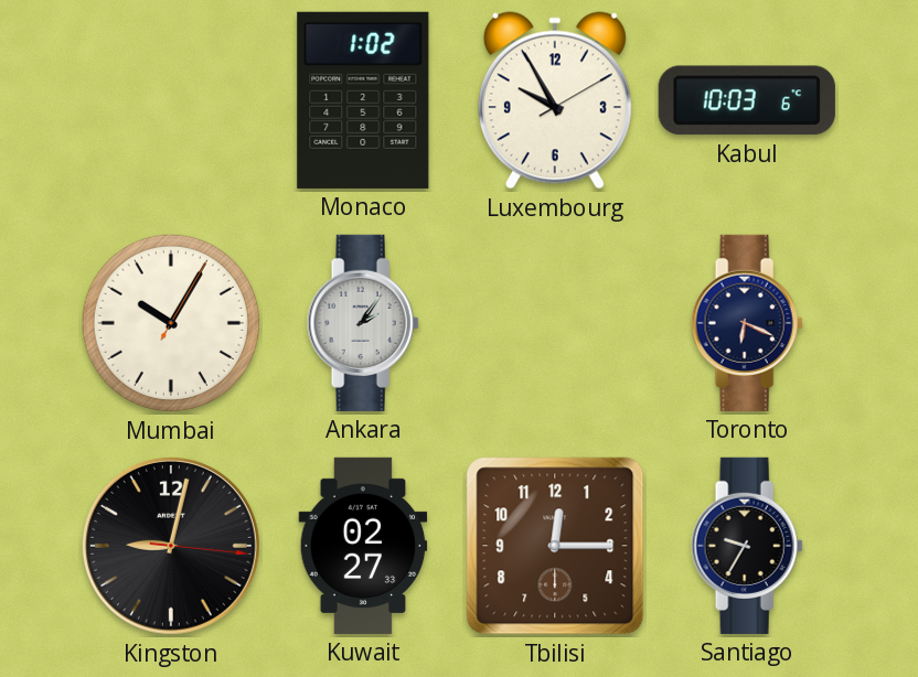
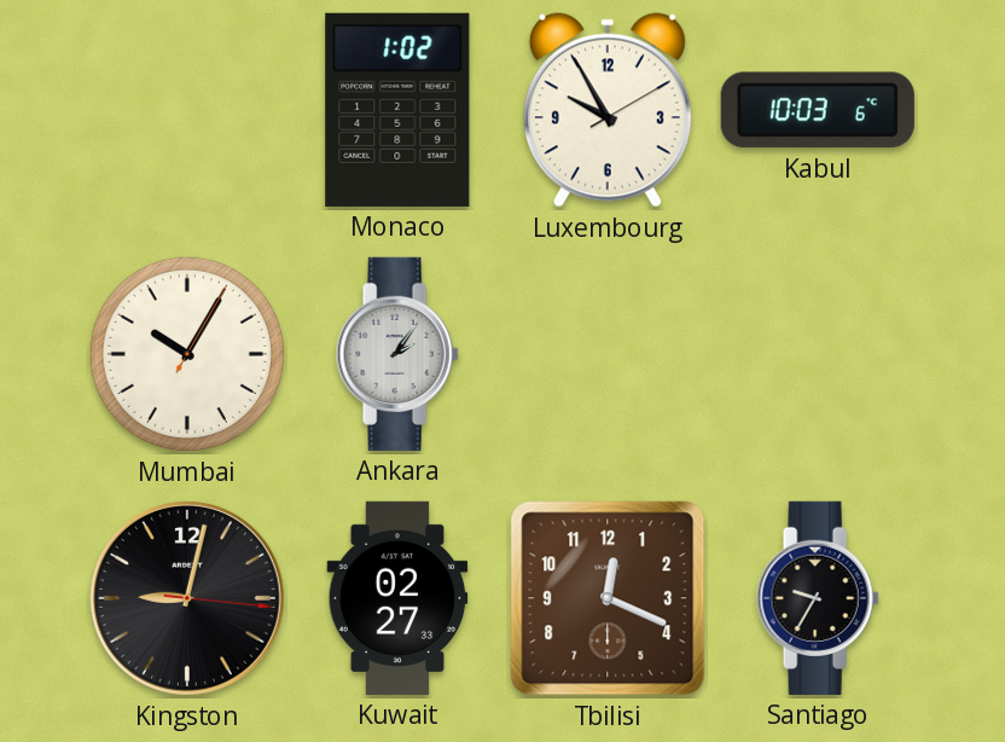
Toronto: 6:19 -> none (747, 323)
Tbilisi: 12:15 -> 12:19 (608, 598)
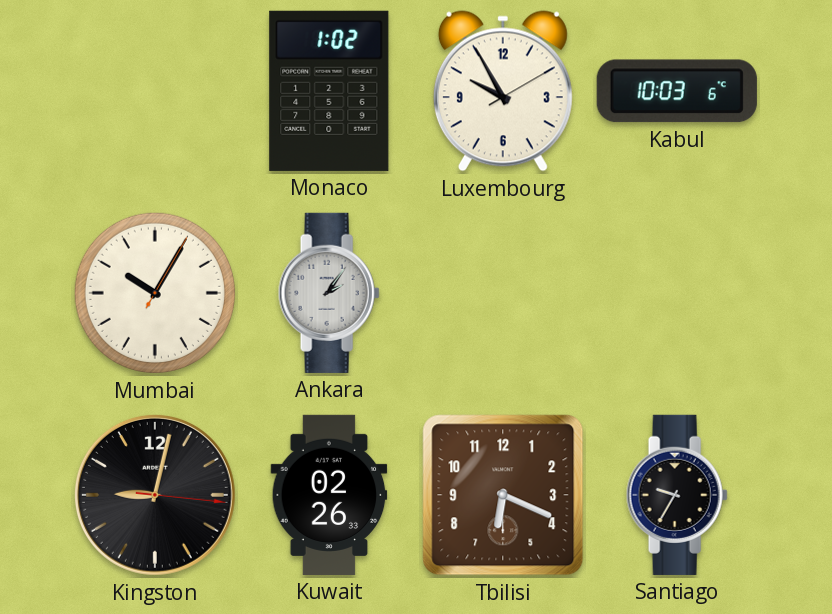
Kuwait: 02:27 -> 02:26 (329, 495)
Tbilisi: 12:19 -> 6:19 (503, 495)
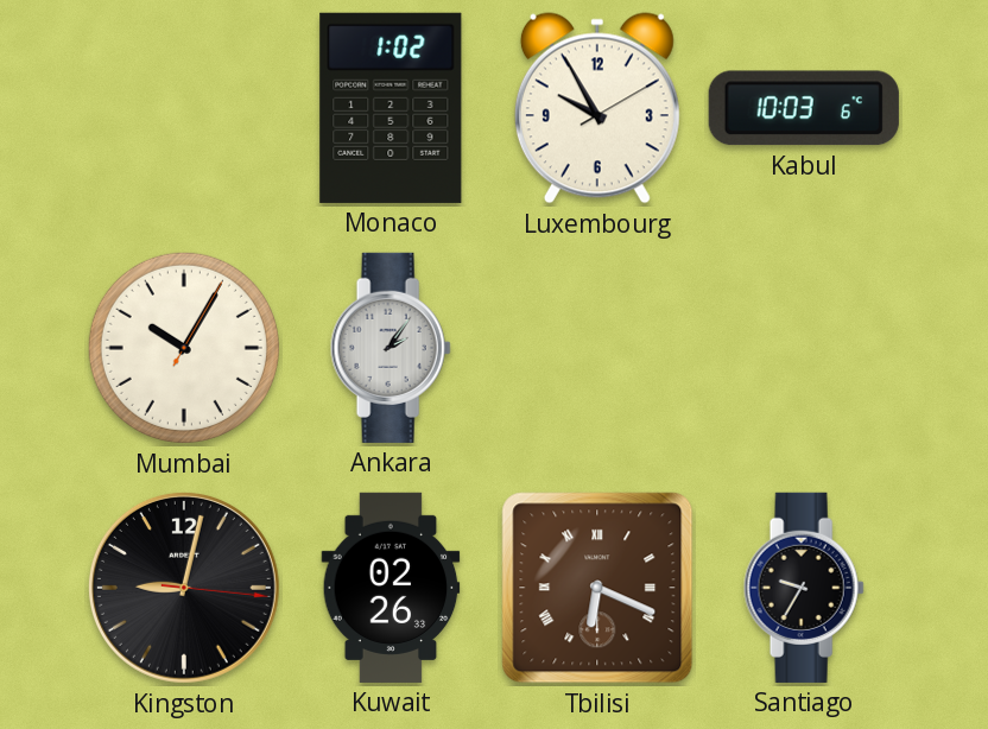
Tbilisi numerals: Arabic -> Roman (597, 588)
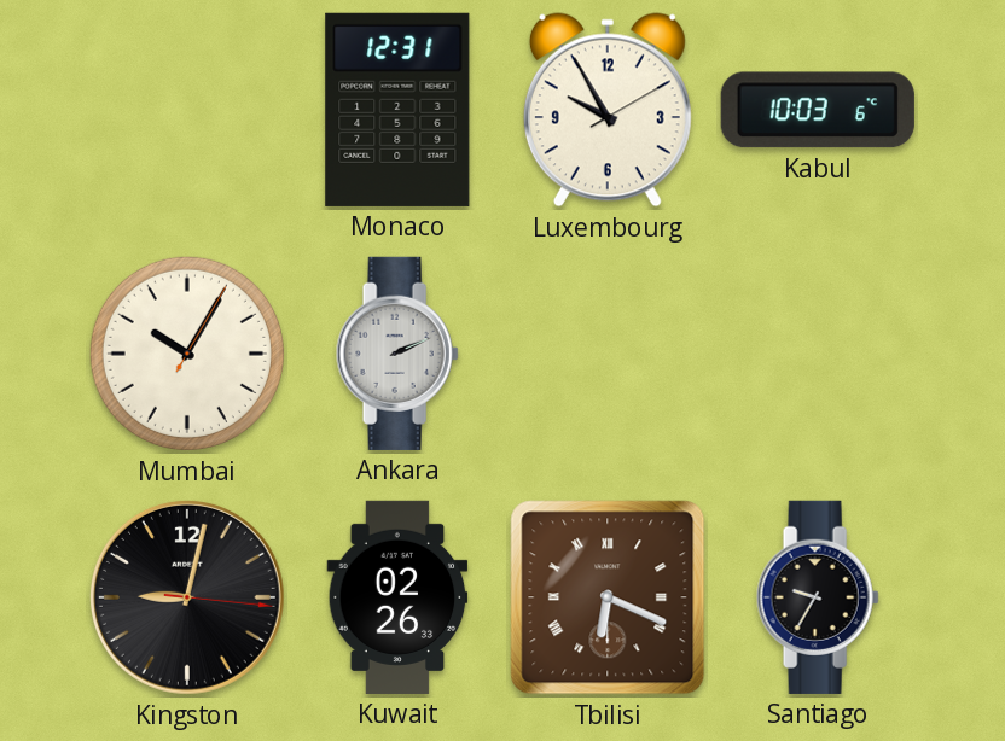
Monaco: 1:02 -> 12:31 (397, 110)
Ankara: 2:06 -> 2:11 (397, 354)
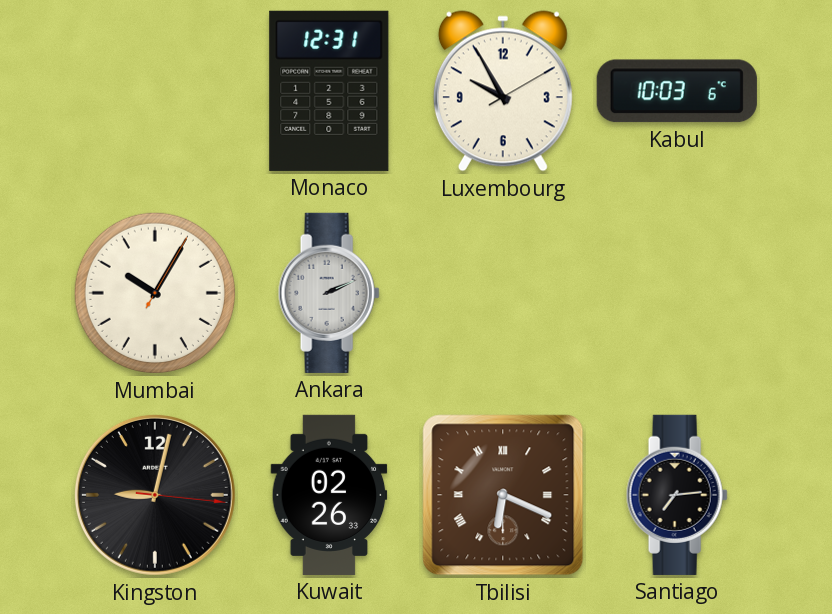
Santiago: 9:35 -> 7:14 (677, 495)
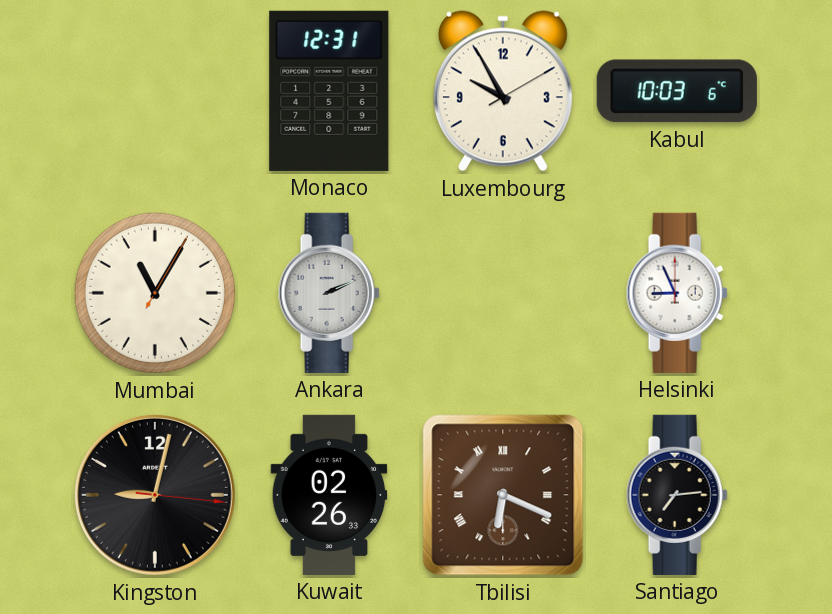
Mumbai: 10:05 -> 11:05 (155, 293)
Helsinki: none -> 8:56 (677, 293)
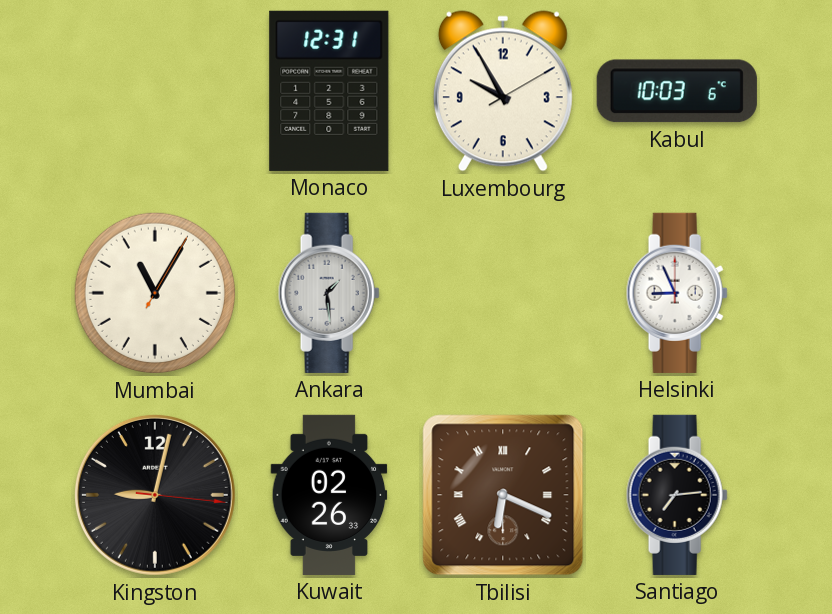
Ankara: 2:11 -> 1:29 (329, 293)
